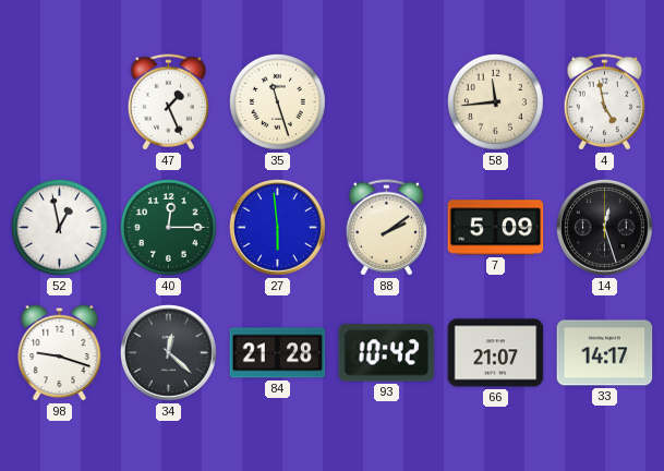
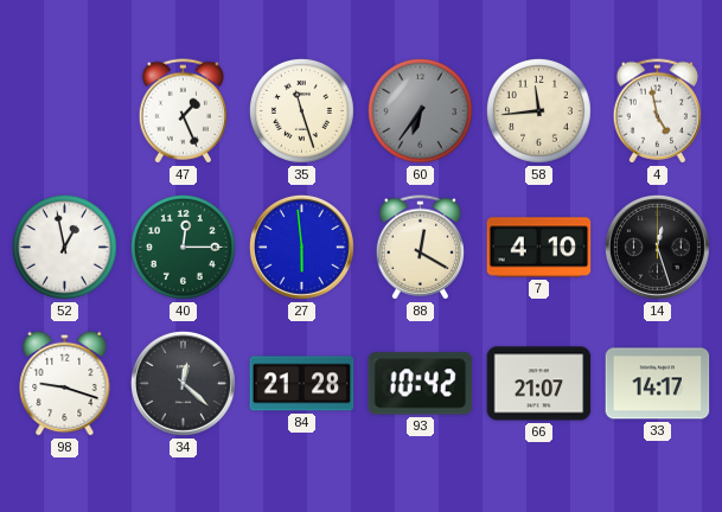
60: none -> 6:36 (420, 110)
88: 2:09 -> 12:20 (421, 248)
7: 5:09 -> 4:10 (539, 248)
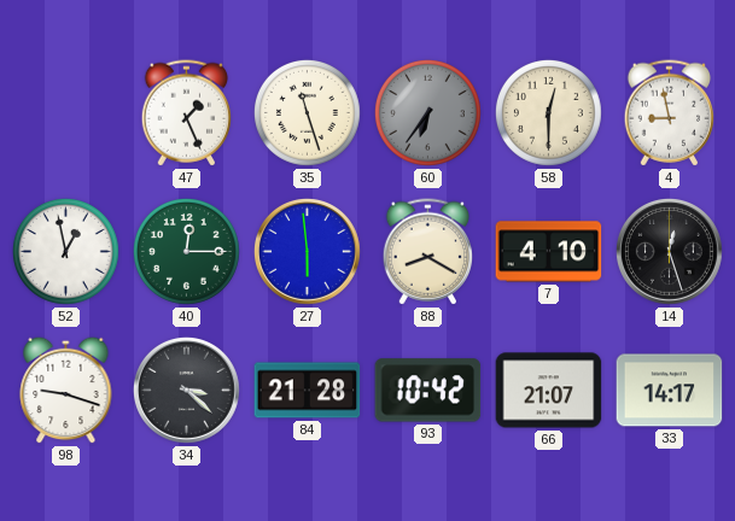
58: 11:44 -> 12:30 (548, 112)
4: 4:58 -> 8:58 (670, 113)
88: 12:20 -> 8:20 (428, 252)
34: 12:22 -> 3:22 (186, 390)
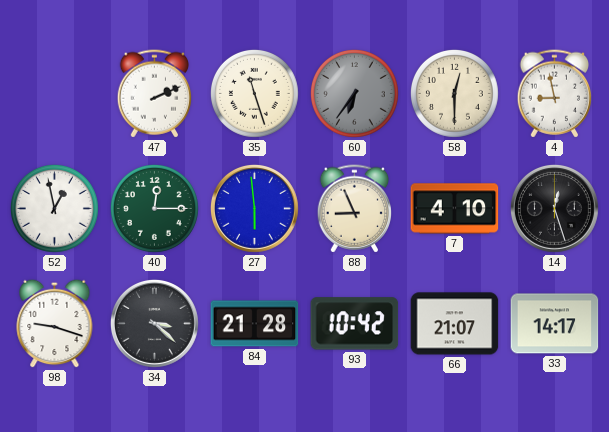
47: 1:26 -> 2:11 (155, 94)
88: 8:20 -> 8:56 (355, 209)
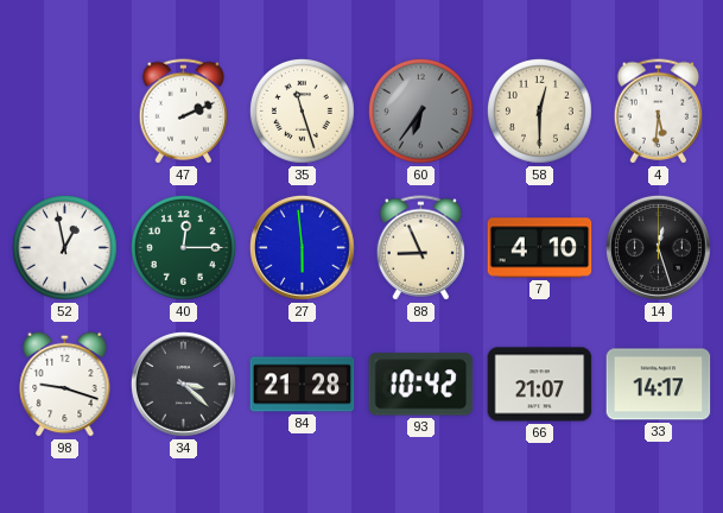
4: 8:58 -> 5:31 (659, 112)
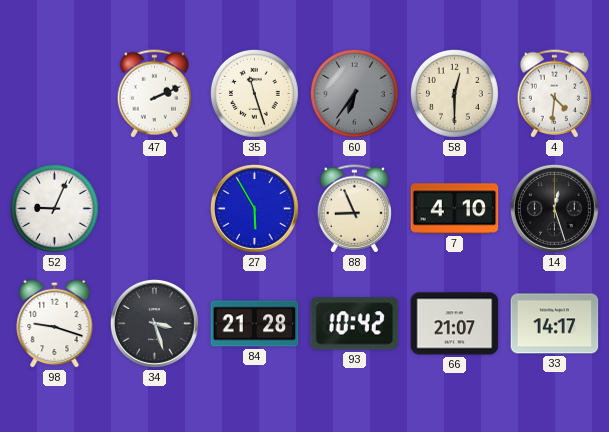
4: 5:31 -> 4:31 (555, 94)
52: 12:58 -> 9:04 (54, 208)
40: 12:15 -> none (183, 247)
27: 5:59 -> 5:55 (254, 208)
34: 3:22 -> 3:27 (154, 323)
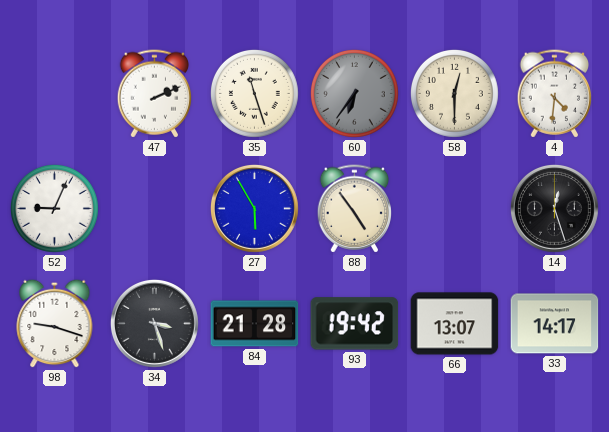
88: 8:56 -> 4:54 (355, 209)
7: 4:10 -> none (455, 209)
93: 10:42 -> 19:42 (355, 324)
66: 21:07 -> 13:07 (455, 324)
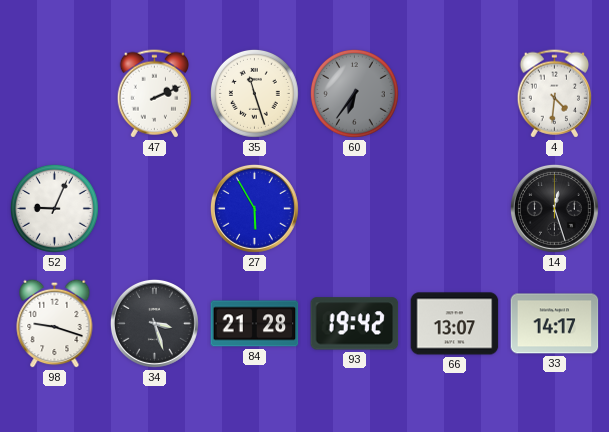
58: 12:30 -> none (454, 93)
88: 4:54 -> none (355, 209)
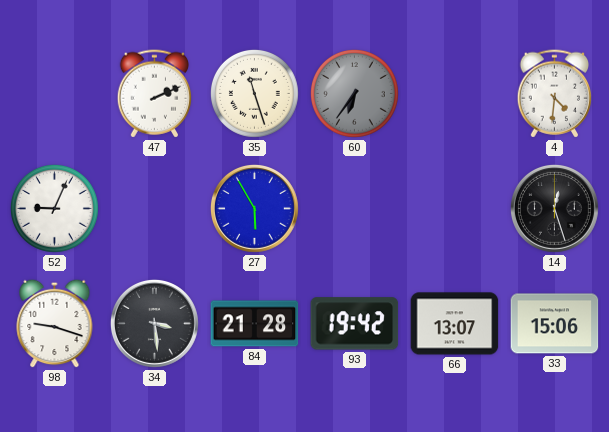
34: 3:27 -> 3:29 (154, 323)
33: 14:17 -> 15:06 (555, 324)
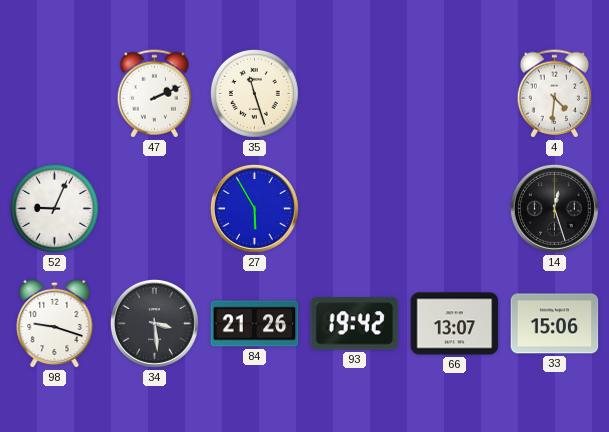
60: 6:36 -> none (354, 93)
84: 21:28 -> 21:26 (255, 324)
